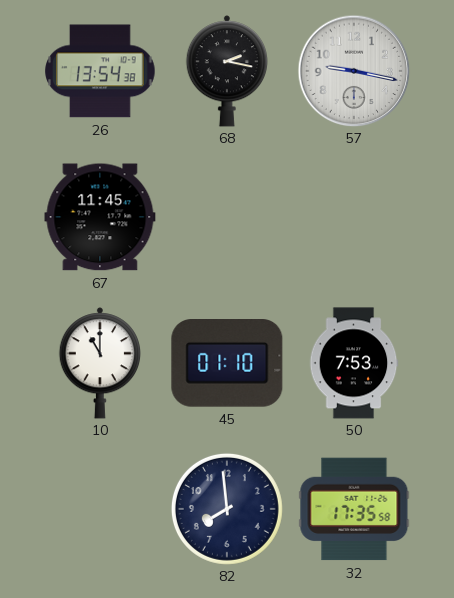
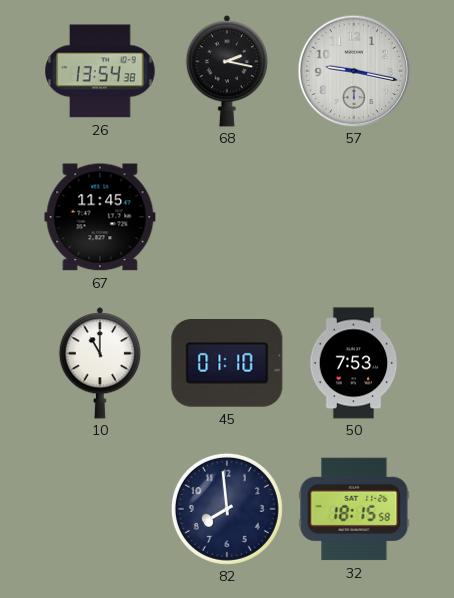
32: 17:35 -> 18:15 (354, 509)
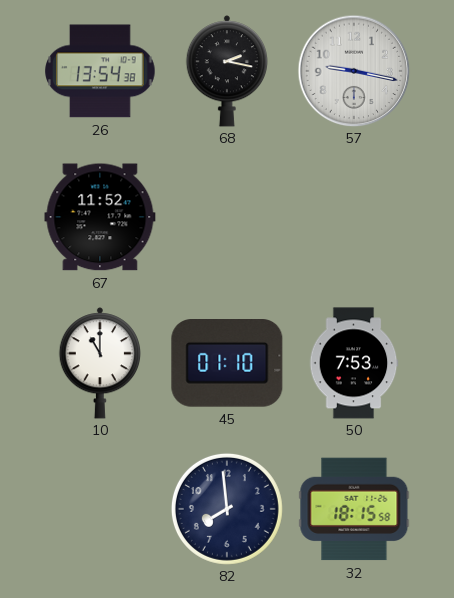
67: 11:45 -> 11:52 (100, 217)
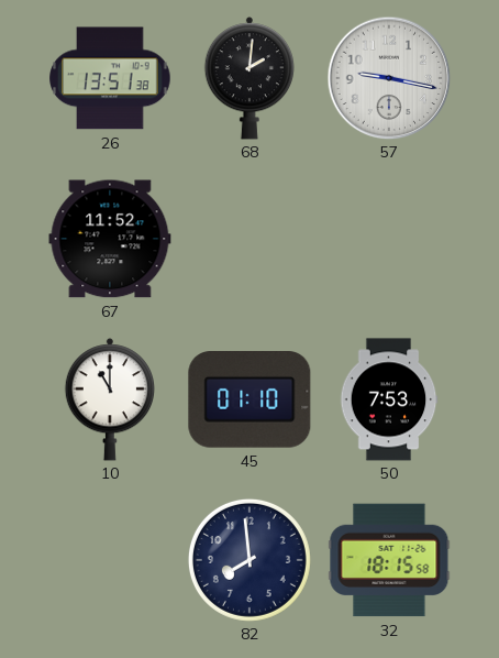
26: 13:54 -> 13:51 (110, 78)
68: 2:17 -> 2:01 (248, 78)
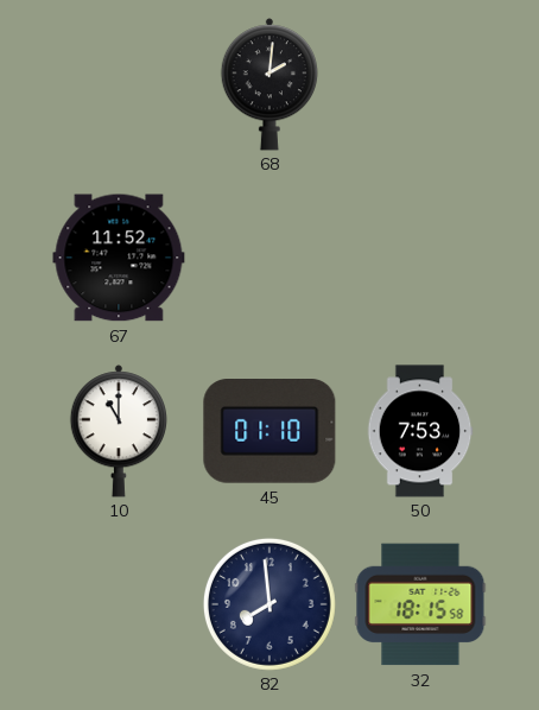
26: 13:51 -> none (110, 78)
57: 9:17 -> none (389, 78)
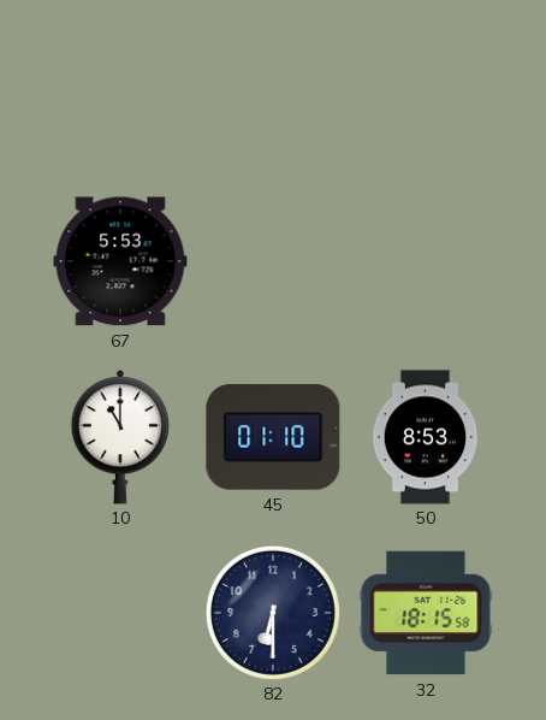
68: 2:01 -> none (268, 84)
67: 11:52 -> 5:53 (120, 261)
50: 7:53 -> 8:53 (426, 437)
82: 7:59 -> 6:30 (273, 613)
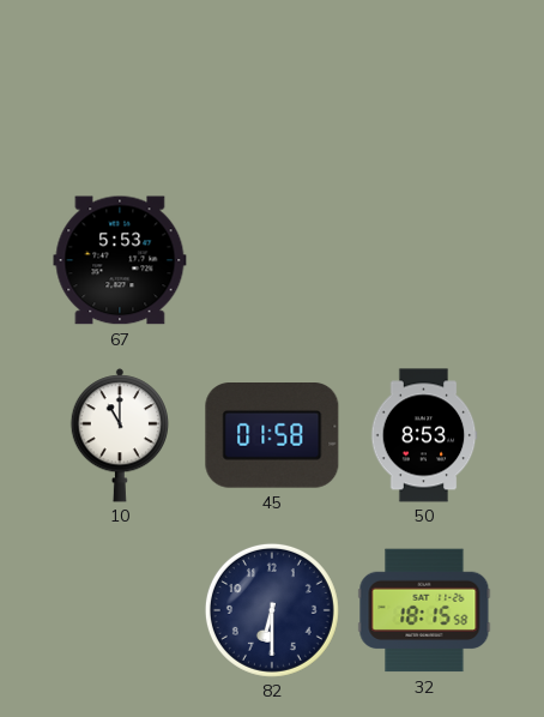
45: 01:10 -> 01:58 (272, 436)
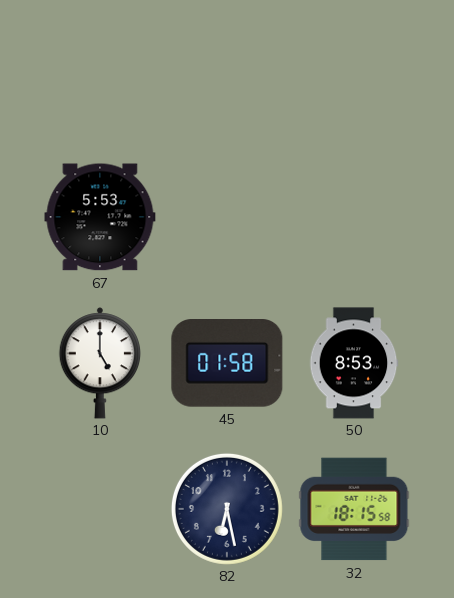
10: 11:00 -> 5:00 (99, 363)
82: 6:30 -> 6:28 (227, 509)
